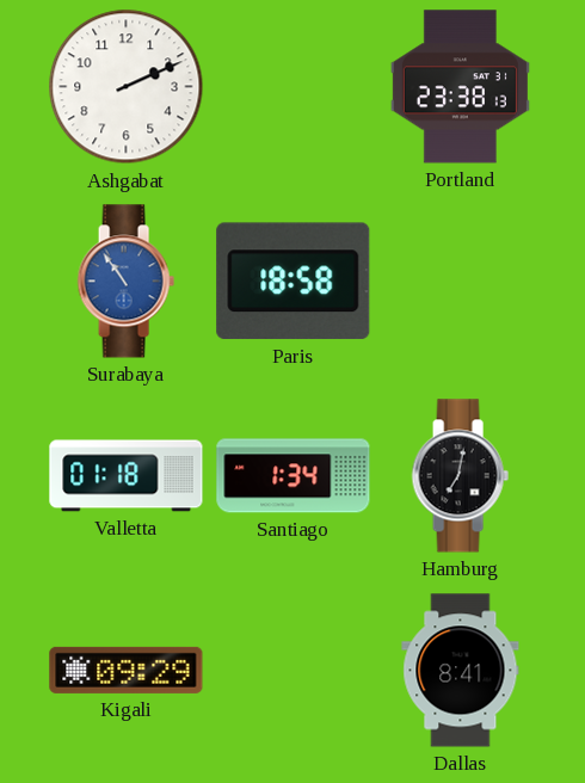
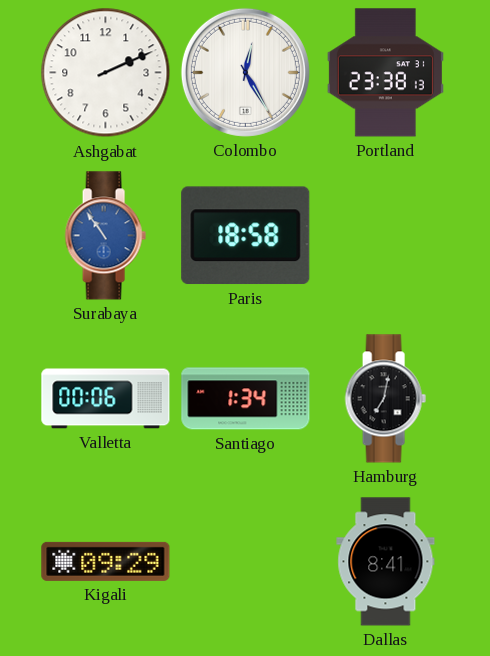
Colombo: none -> 12:25 (245, 72)
Valletta: 01:18 -> 00:06 (106, 399)
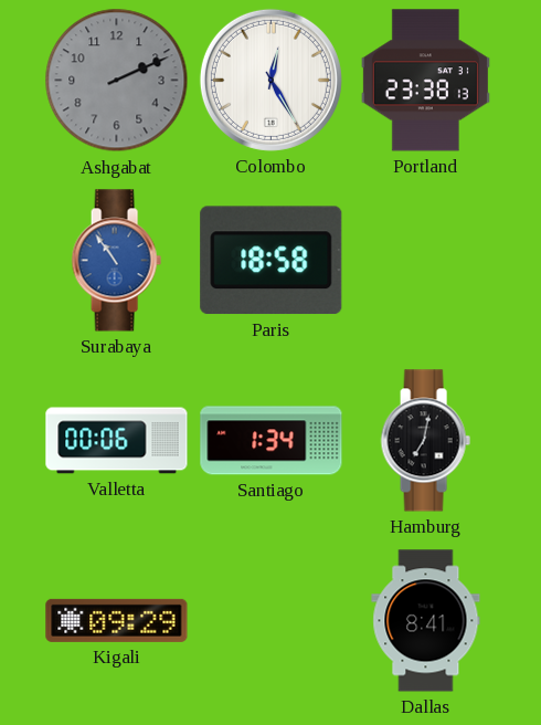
Ashgabat dial: white -> grey (117, 81)
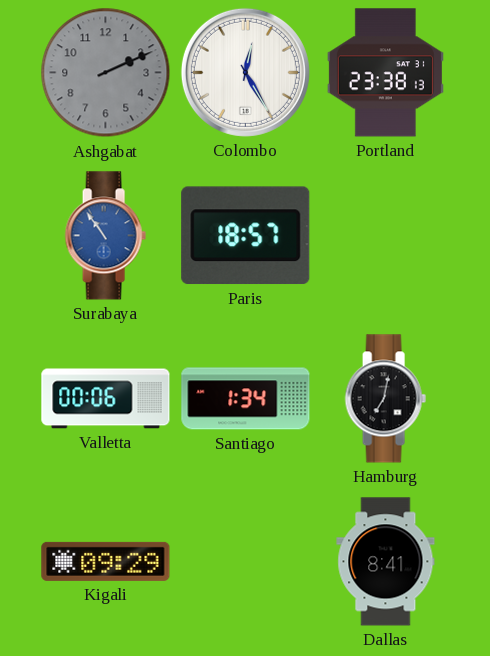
Paris: 18:58 -> 18:57 (246, 236)
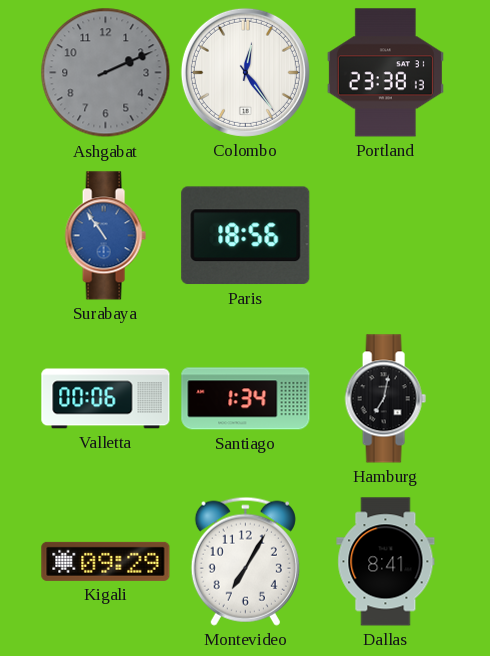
Colombo: 12:25 -> 12:24 (245, 72)
Paris: 18:57 -> 18:56 (246, 236)
Montevideo: none -> 7:05 (245, 561)
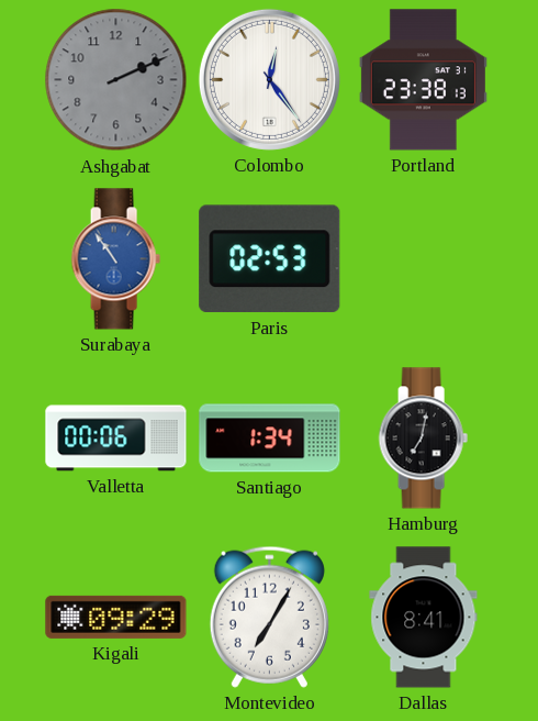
Paris: 18:56 -> 02:53 (270, 259)
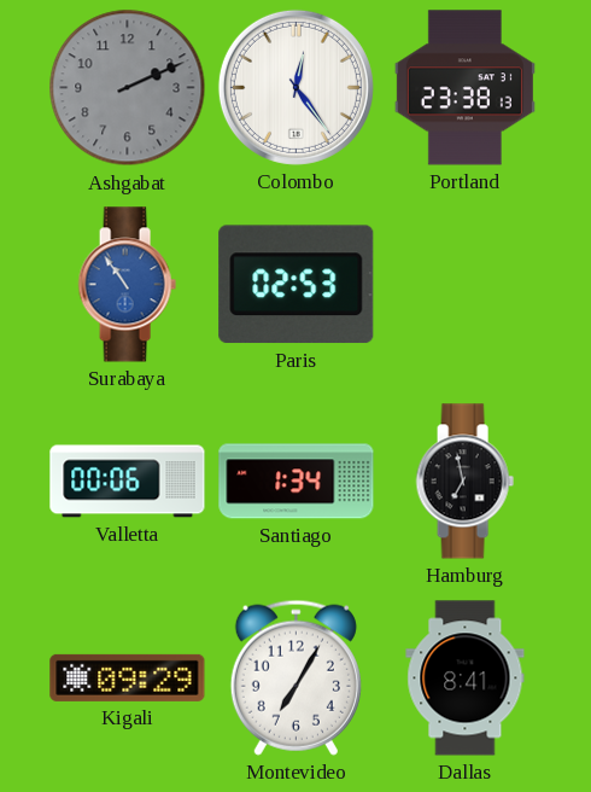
Hamburg: 7:02 -> 6:58 (464, 482)
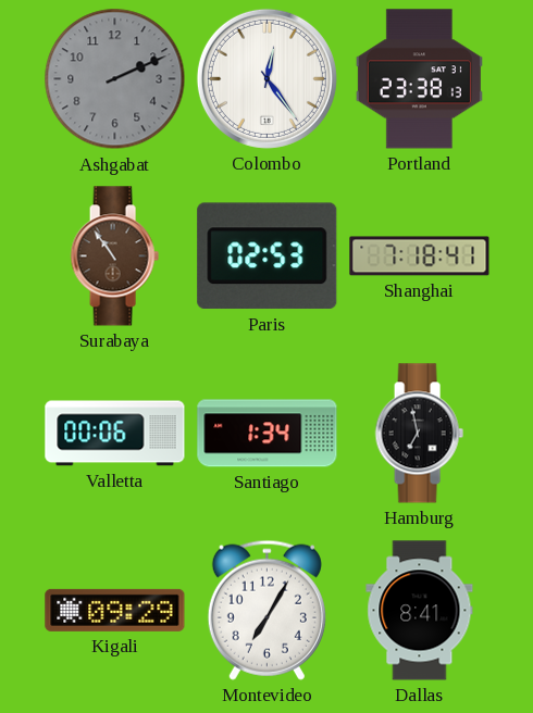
Surabaya dial: blue -> brown (114, 257)
Shanghai: none -> 7:18 (420, 257)
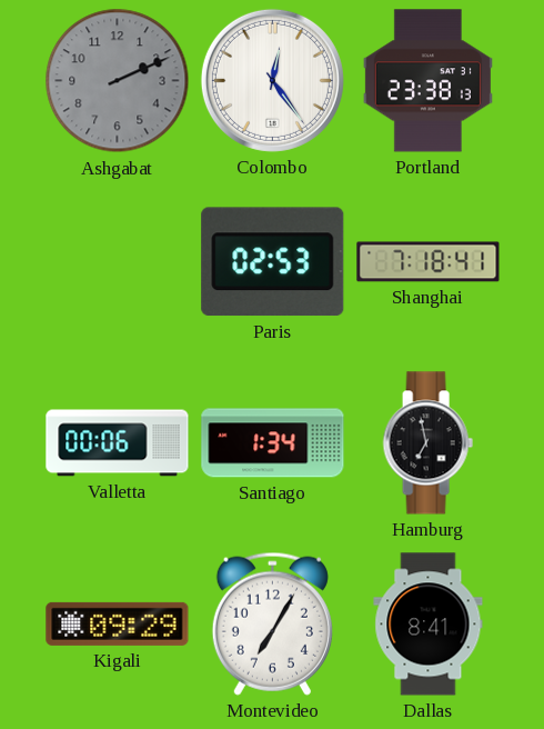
Surabaya: 10:54 -> none (114, 257)
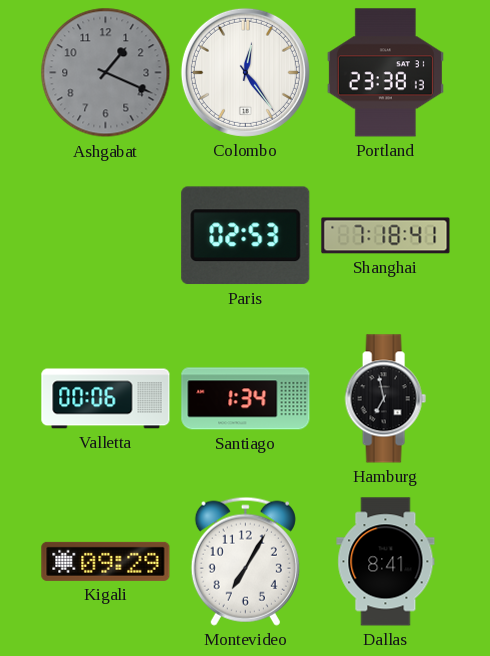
Ashgabat: 2:11 -> 1:19 (106, 73)
